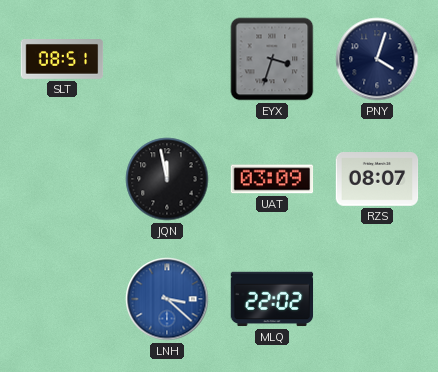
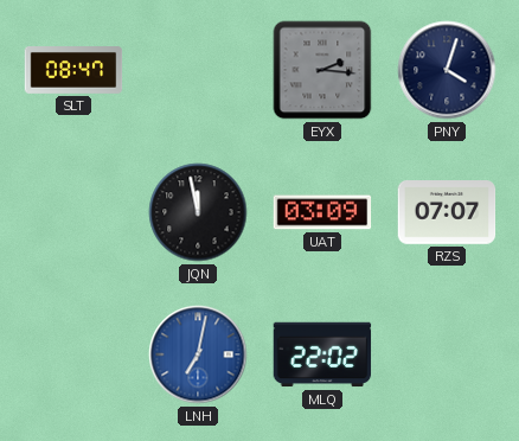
SLT: 08:51 -> 08:47 (73, 71)
EYX: 3:33 -> 2:16 (322, 70)
RZS: 08:07 -> 07:07 (447, 213)
LNH: 3:22 -> 7:02 (198, 354)
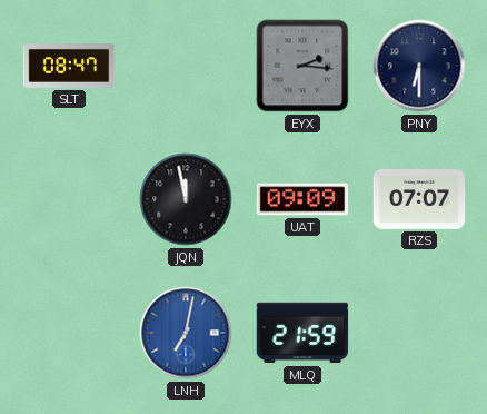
PNY: 4:03 -> 6:30 (419, 66)
UAT: 03:09 -> 09:09 (302, 199)
MLQ: 22:02 -> 21:59 (302, 333)
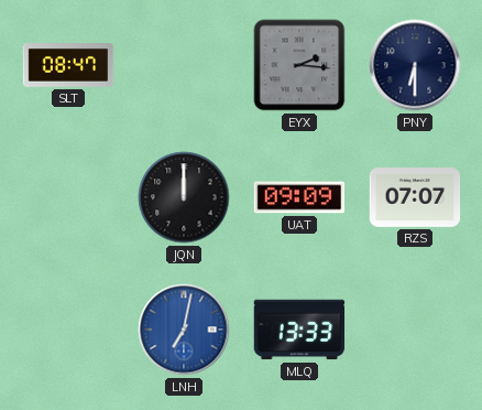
JQN: 11:58 -> 12:00 (184, 197)
MLQ: 21:59 -> 13:33 (299, 330)
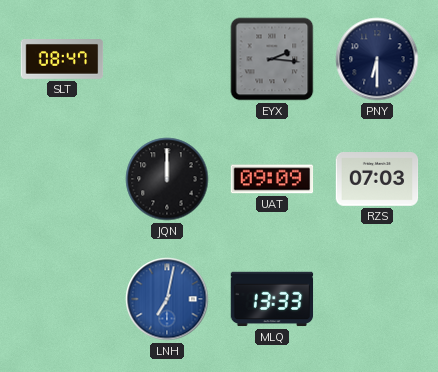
RZS: 07:07 -> 07:03 (377, 180)
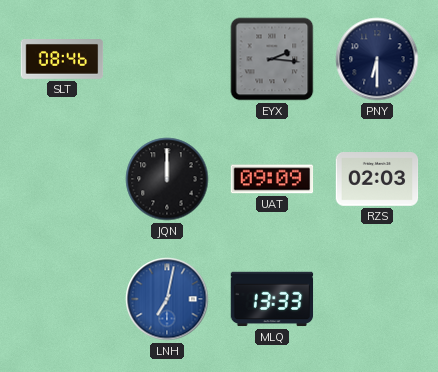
SLT: 08:47 -> 08:46 (62, 60)
RZS: 07:03 -> 02:03 (377, 180)
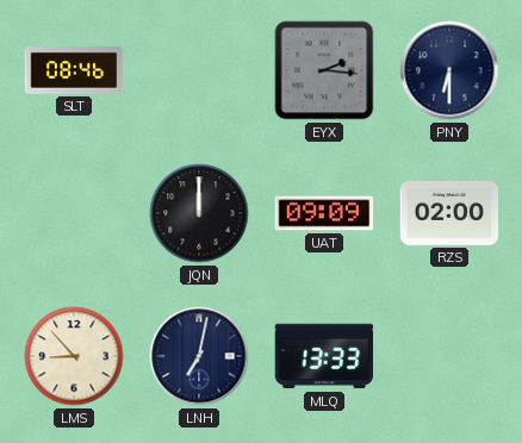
RZS: 02:03 -> 02:00 (449, 214)
LMS: none -> 8:53 (74, 356)
LNH dial: blue -> navy (199, 356)
